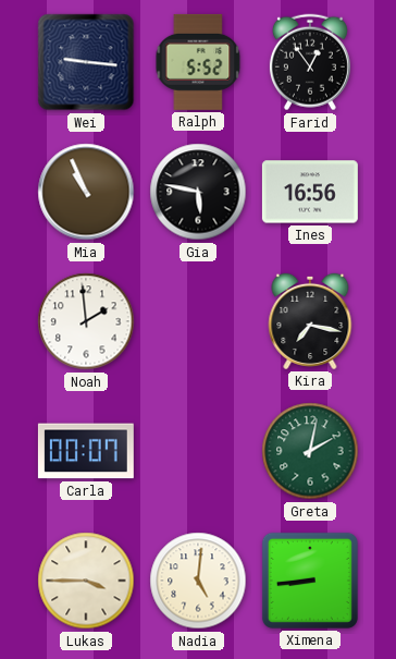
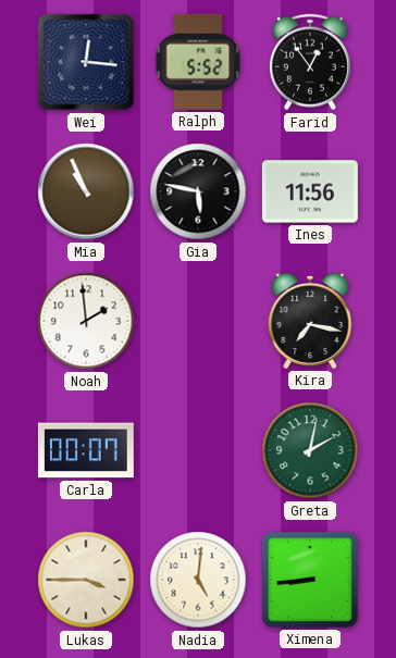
Wei: 9:16 -> 12:16 (86, 62)
Ines: 16:56 -> 11:56 (310, 191)
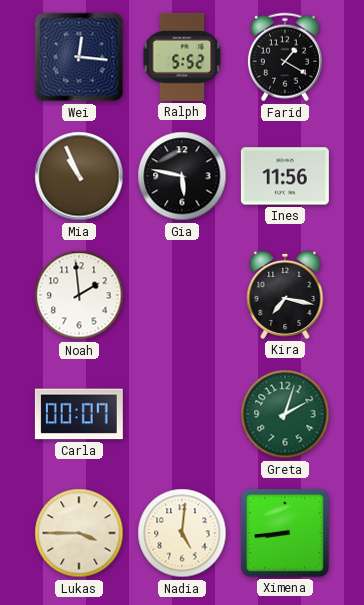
Farid: 12:54 -> 1:20 (285, 57)
Greta: 2:02 -> 2:03 (285, 414)
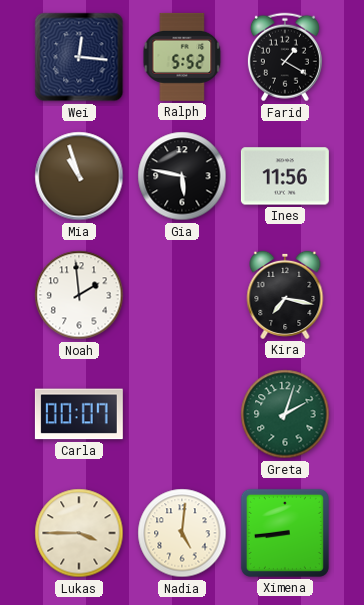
Mia: 10:56 -> 10:57 (79, 176)
